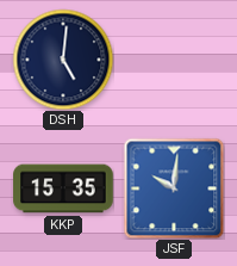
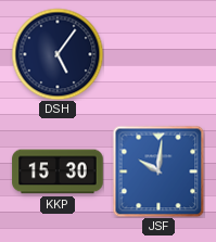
DSH: 5:01 -> 5:06 (58, 54)
KKP: 15:35 -> 15:30 (58, 171)
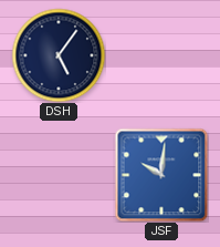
KKP: 15:30 -> none (58, 171)
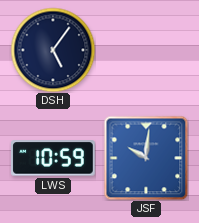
LWS: none -> 10:59 (53, 158)
